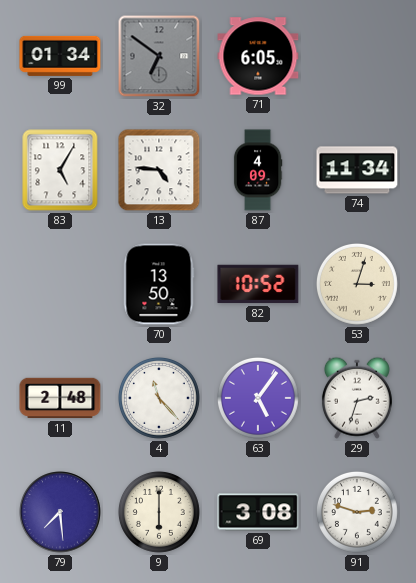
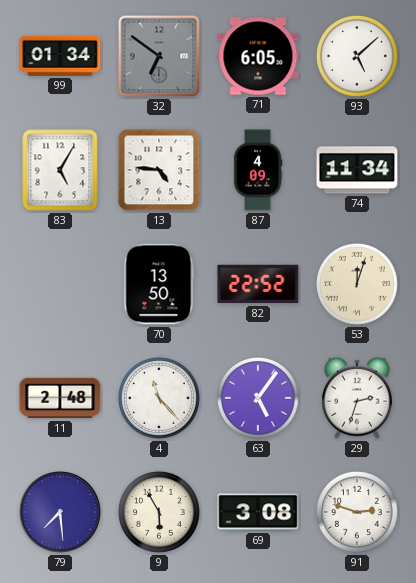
93: none -> 5:08 (357, 56)
82: 10:52 -> 22:52 (258, 284)
53: 3:03 -> 12:03 (357, 284)
9: 6:00 -> 5:55 (159, 512)
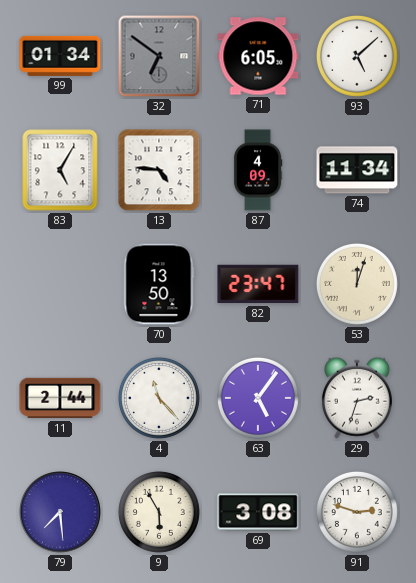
82: 22:52 -> 23:47 (258, 284)
11: 2:48 -> 2:44 (60, 398)
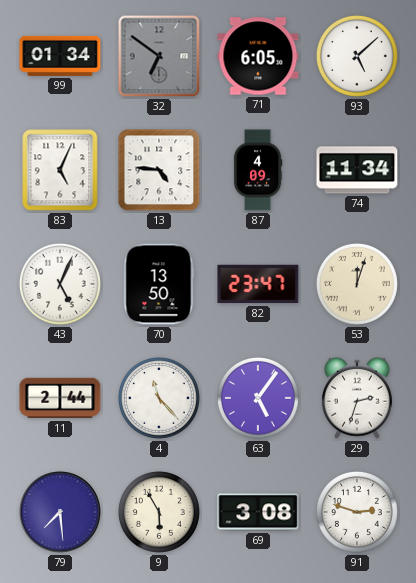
83: 5:05 -> 5:04 (60, 170)
43: none -> 5:04 (60, 284)
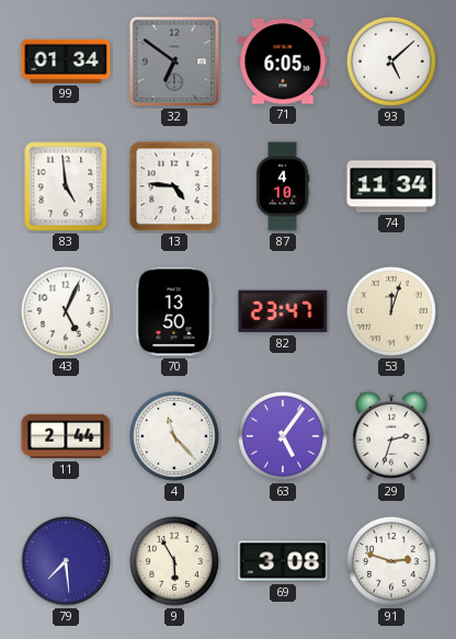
83: 5:04 -> 4:59 (66, 186)
87: 4:09 -> 4:10 (283, 186)
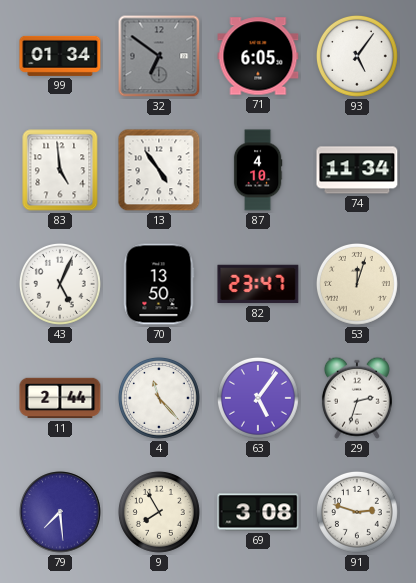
93: 5:08 -> 5:06 (357, 56)
13: 4:46 -> 4:54 (159, 170)
9: 5:55 -> 7:55 (159, 512)
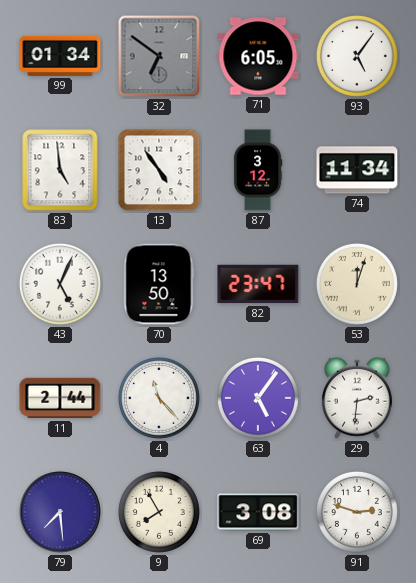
87: 4:10 -> 3:12 (258, 170)
29: 2:33 -> 2:31 (357, 398)
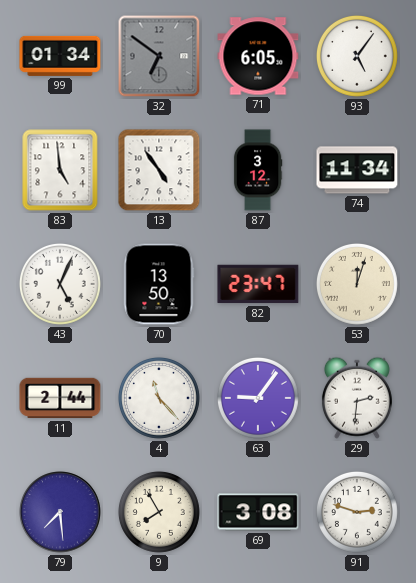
63: 5:06 -> 9:06 (258, 398)
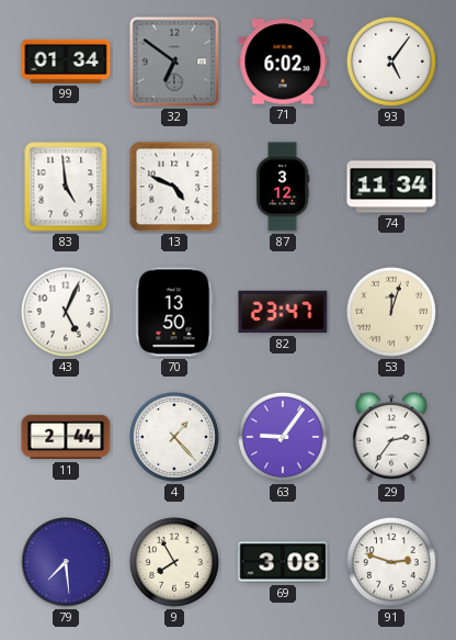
71: 6:05 -> 6:02 (283, 61)
13: 4:54 -> 4:49 (174, 187)
4: 11:23 -> 1:23 (174, 437)
29: 2:31 -> 2:36 (391, 437)
